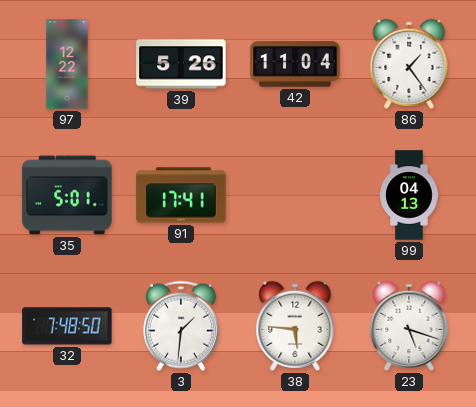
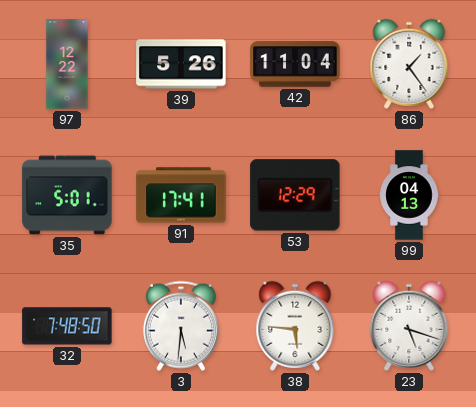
53: none -> 12:29 (295, 195)
3: 1:31 -> 5:31 (181, 326)
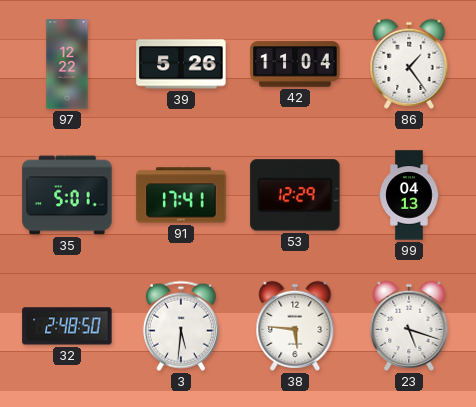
32: 7:48 -> 2:48 (67, 326)
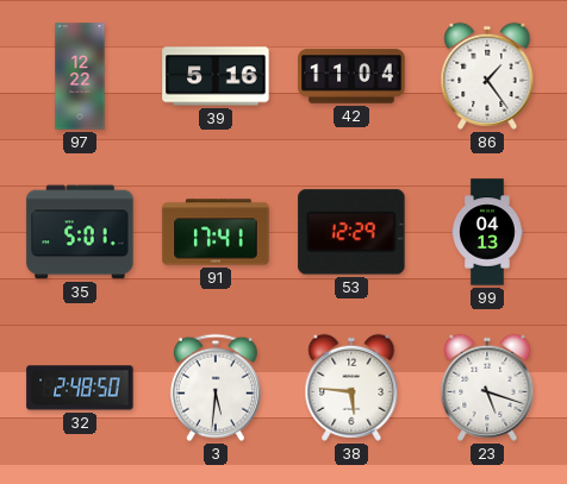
39: 5:26 -> 5:16 (216, 76)
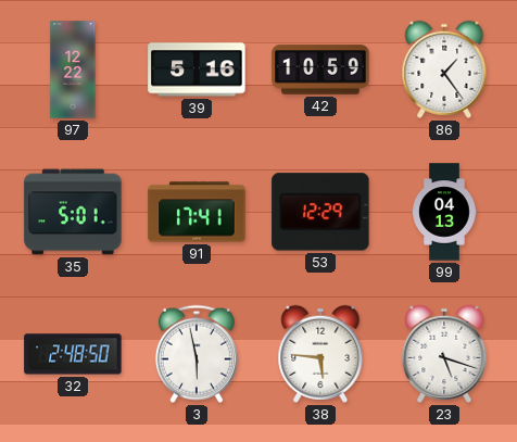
42: 11:04 -> 10:59 (320, 70)
3: 5:31 -> 5:58 (197, 354)
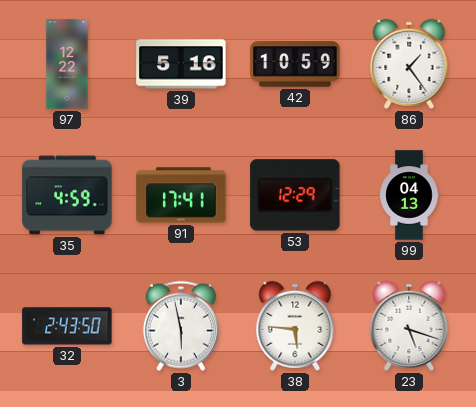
35: 5:01 -> 4:59 (67, 195)
32: 2:48 -> 2:43 (67, 326)
